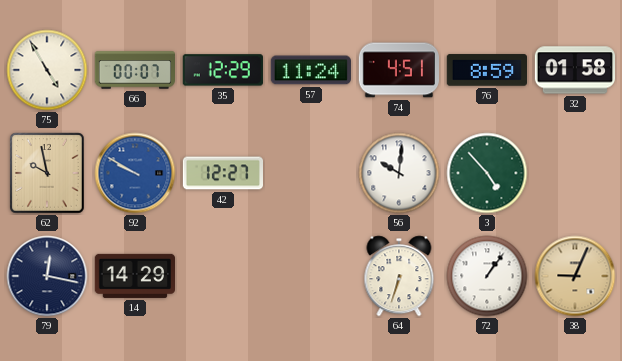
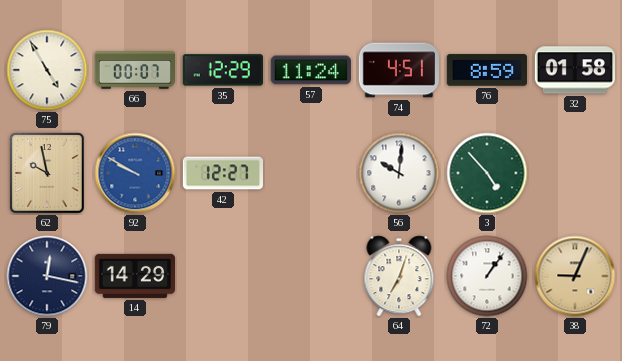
64: 6:33 -> 7:03 (399, 276)
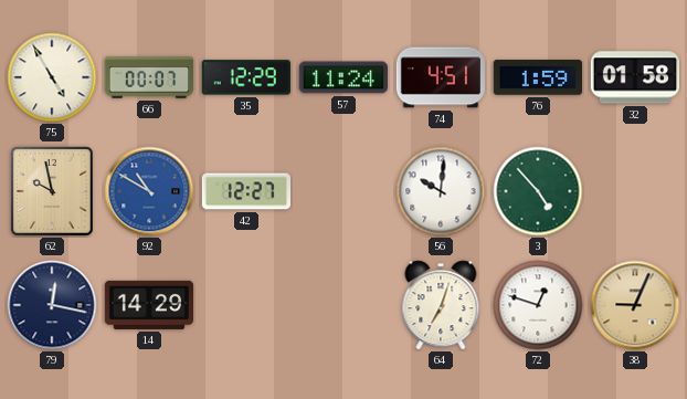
76: 8:59 -> 1:59 (537, 77)
92: 9:50 -> 10:50 (149, 191)
72: 1:06 -> 12:48 (538, 305)
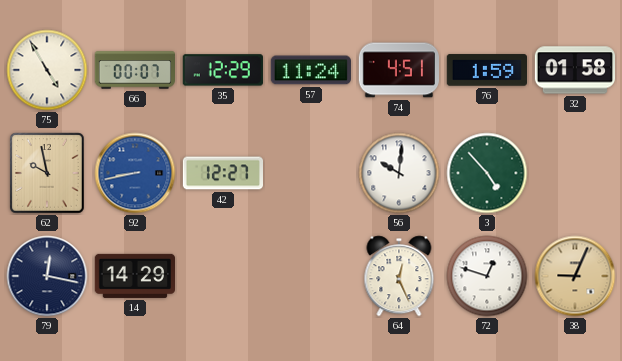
92: 10:50 -> 8:43 (135, 173)
64: 7:03 -> 12:26 (399, 276)
